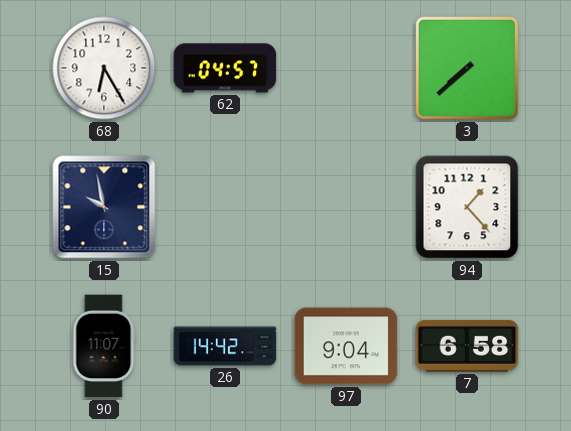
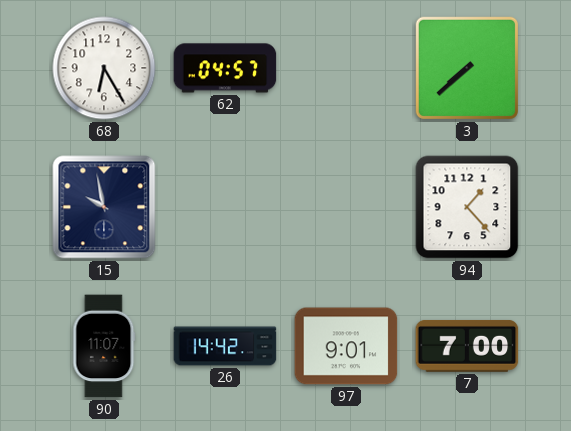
97: 9:04 -> 9:01 (346, 346)
7: 6:58 -> 7:00 (467, 346)
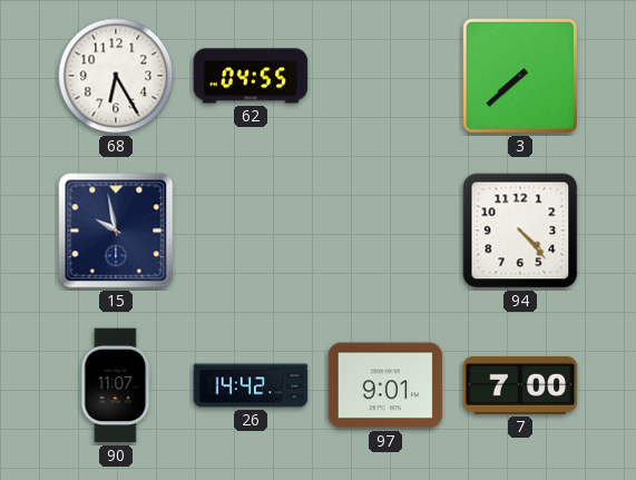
62: 04:57 -> 04:55 (251, 76)
94: 1:23 -> 4:23 (520, 231)
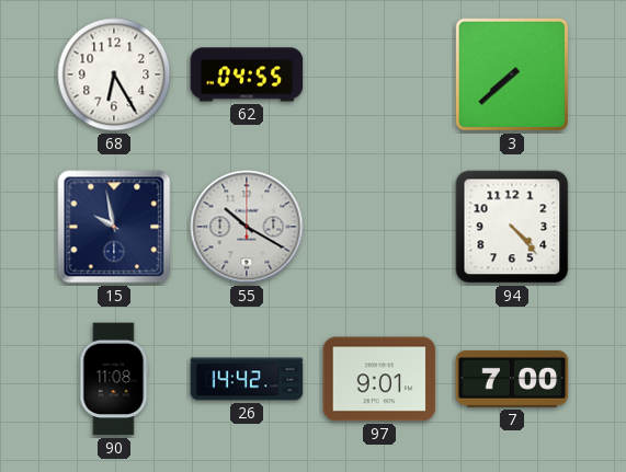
55: none -> 10:20 (247, 227)
90: 11:07 -> 11:08 (114, 379)
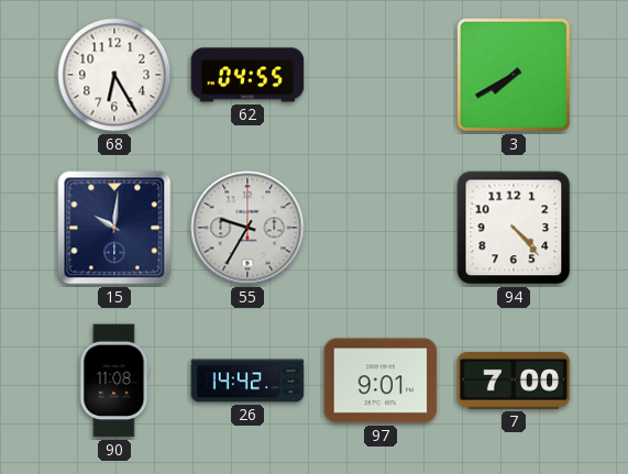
3: 7:38 -> 7:40 (514, 75)
15: 9:58 -> 10:01 (114, 228)
55: 10:20 -> 9:35 (247, 228)
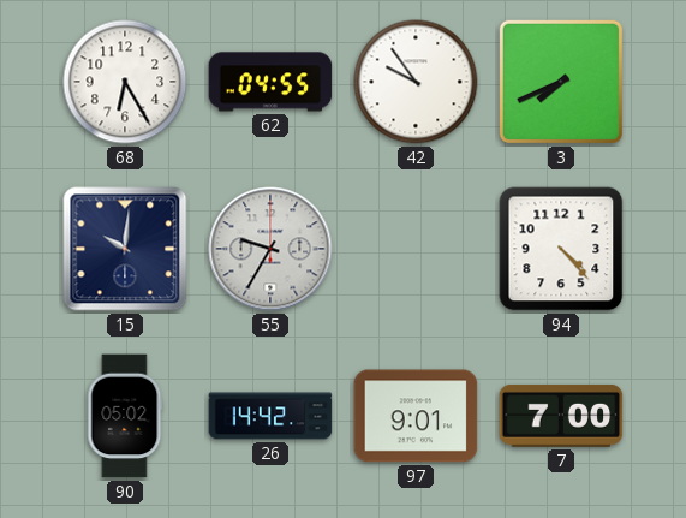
42: none -> 9:54 (416, 82)
3: 7:40 -> 7:41 (561, 82)
90: 11:08 -> 05:02 (125, 416)
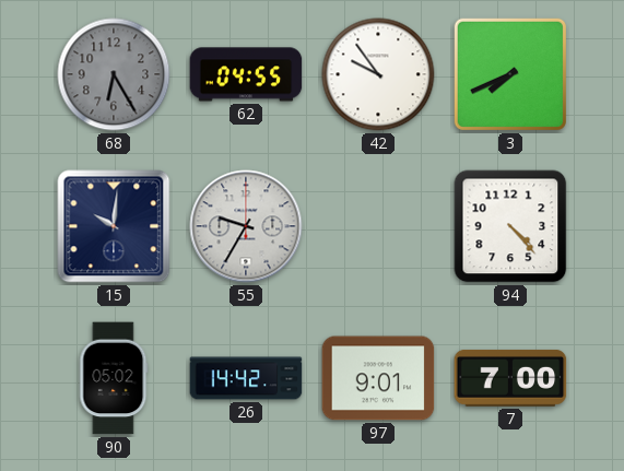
68 dial: white -> grey (114, 74)
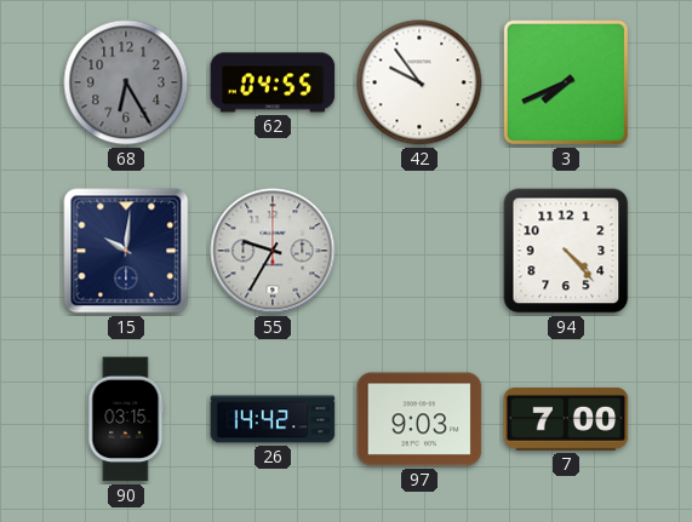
90: 05:02 -> 03:15 (126, 419)
97: 9:01 -> 9:03 (419, 419)
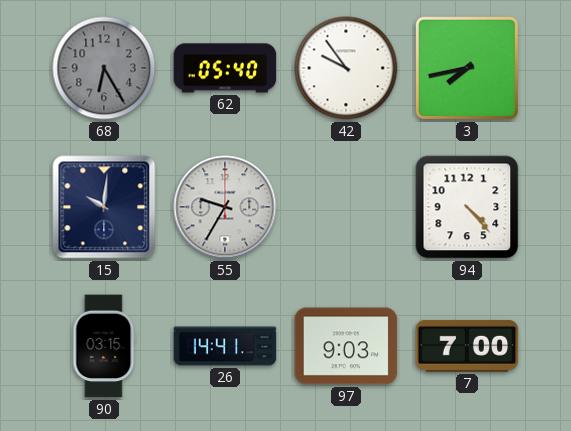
62: 04:55 -> 05:40 (225, 68)
3: 7:41 -> 7:43 (467, 68)
26: 14:42 -> 14:41 (225, 346)
